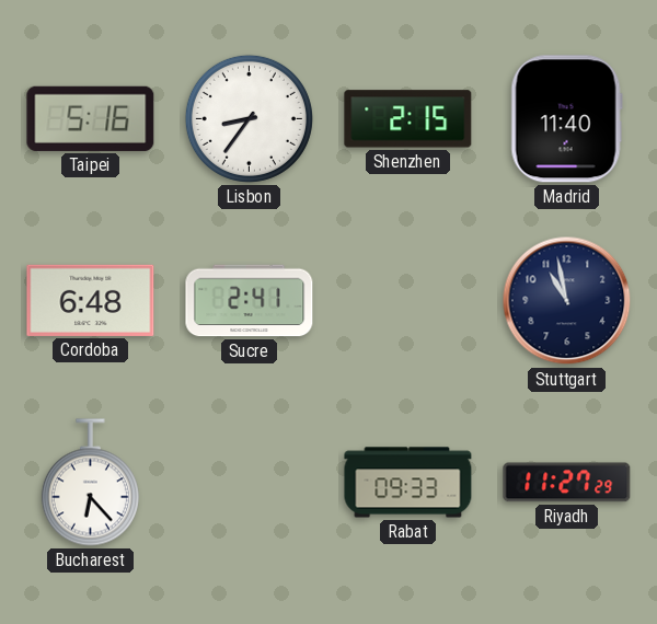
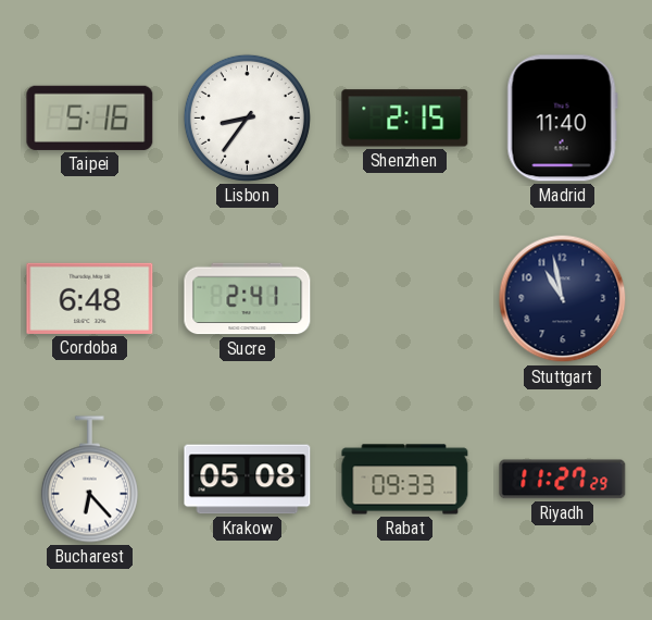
Krakow: none -> 05:08 (248, 480)
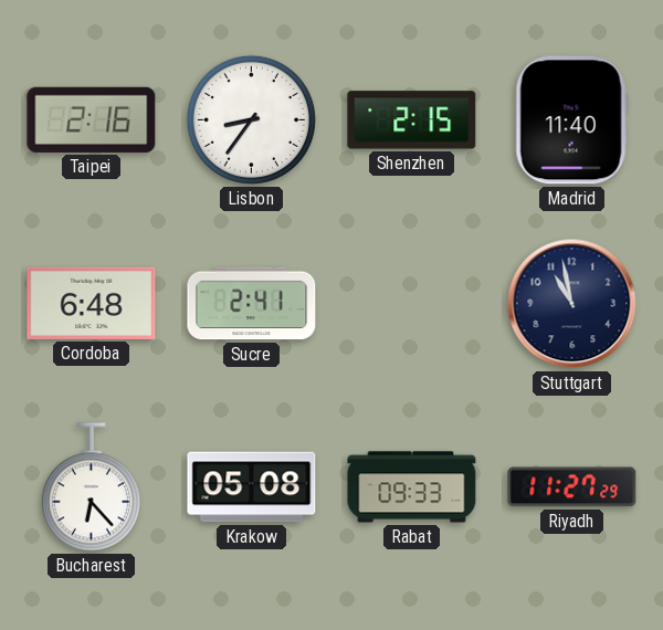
Taipei: 5:16 -> 2:16 (92, 119)
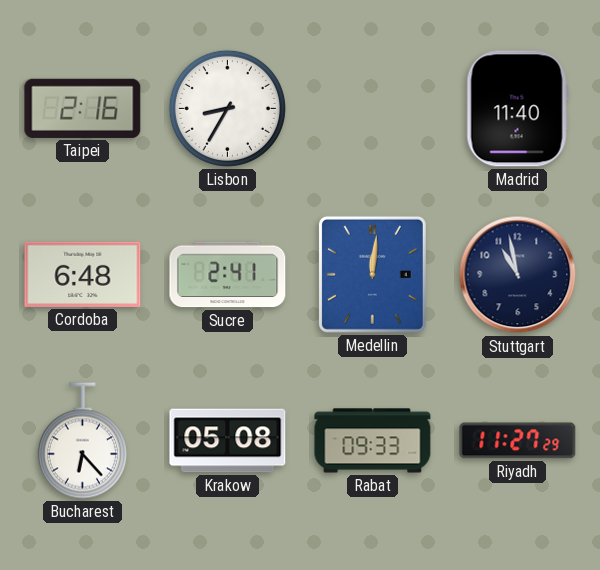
Lisbon: 8:36 -> 8:35 (227, 108)
Shenzhen: 2:15 -> none (412, 120)
Medellin: none -> 12:01 (372, 274)
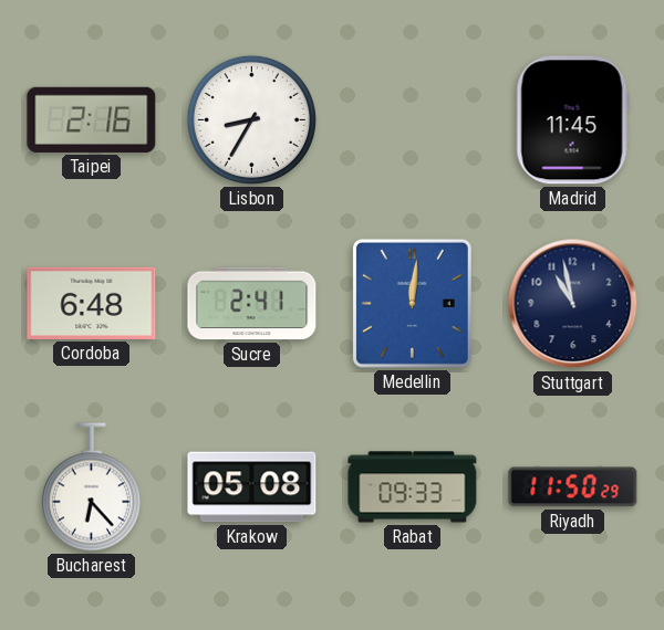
Madrid: 11:40 -> 11:45 (572, 120)
Riyadh: 11:27 -> 11:50 (573, 487)
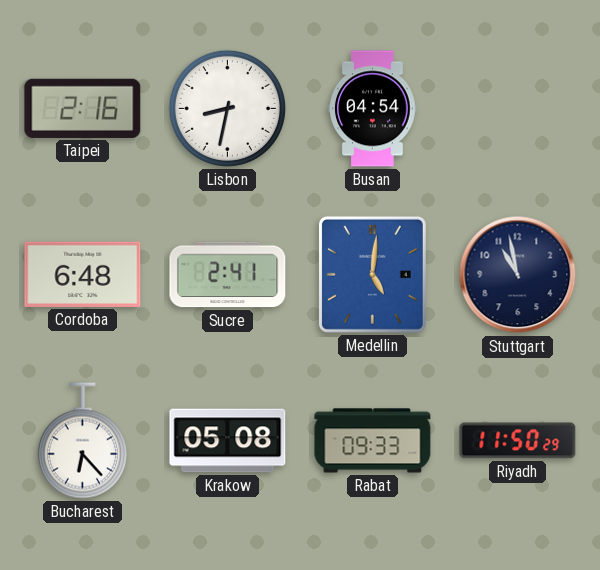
Lisbon: 8:35 -> 8:32 (227, 108)
Busan: none -> 04:54 (373, 109)
Madrid: 11:45 -> none (572, 120)
Medellin: 12:01 -> 5:01 (372, 274)
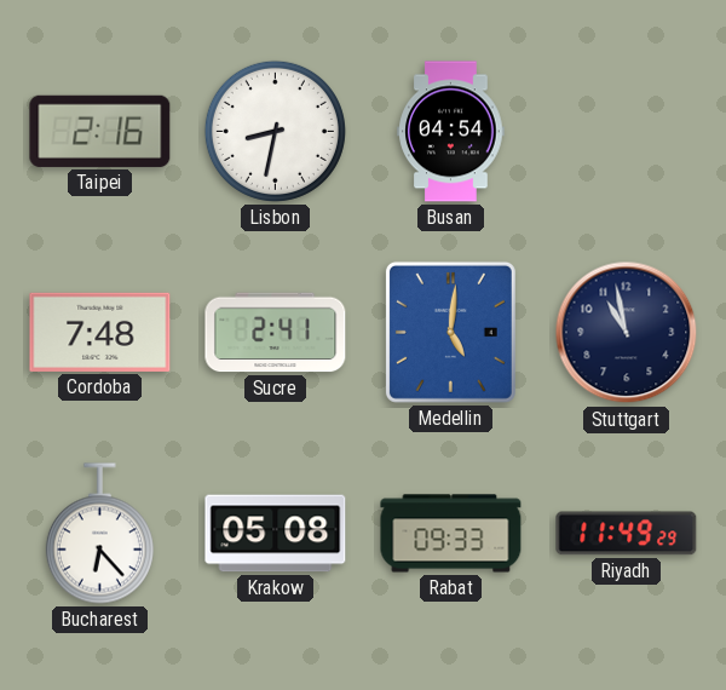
Cordoba: 6:48 -> 7:48 (100, 332)
Riyadh: 11:50 -> 11:49 (627, 534)
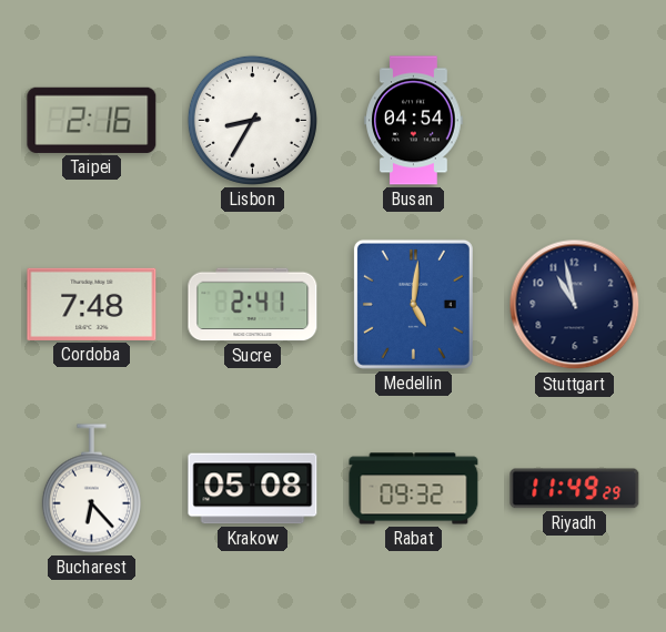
Lisbon: 8:32 -> 8:35 (252, 120)
Rabat: 09:33 -> 09:32 (414, 489)
